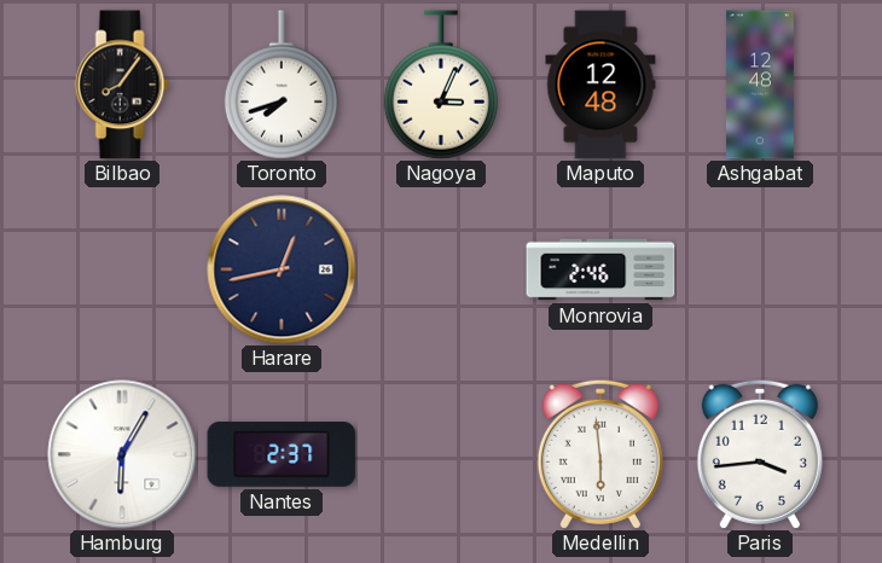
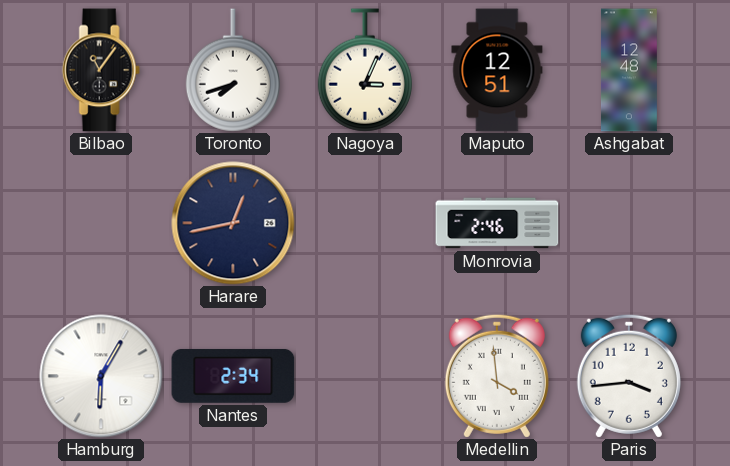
Bilbao: 8:06 -> 11:06 (101, 70)
Maputo: 12:48 -> 12:51 (497, 70)
Nantes: 2:37 -> 2:34 (233, 376)
Medellin: 5:59 -> 3:59 (497, 376)
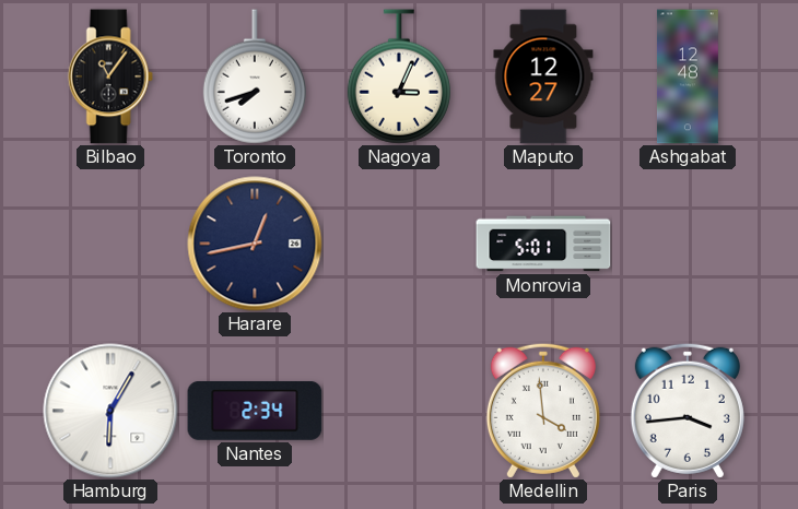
Maputo: 12:51 -> 12:27 (543, 76)
Monrovia: 2:46 -> 5:01 (543, 244)
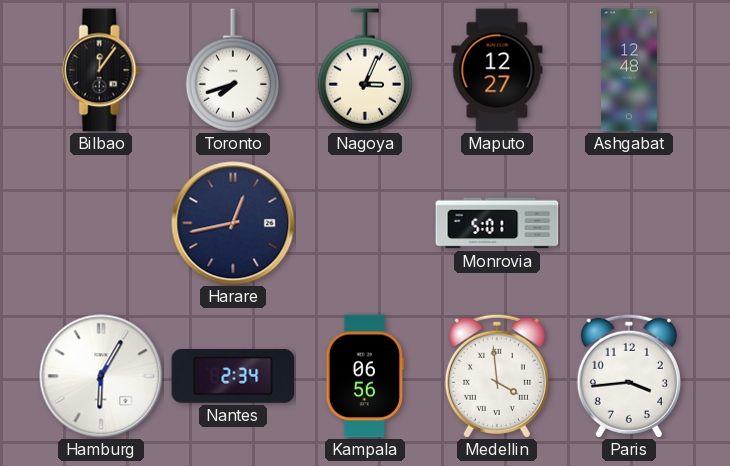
Bilbao: 11:06 -> 12:06 (101, 70)
Kampala: none -> 06:56 (365, 376)
